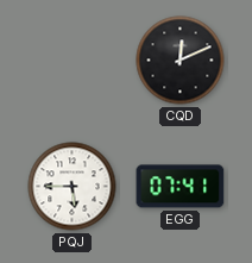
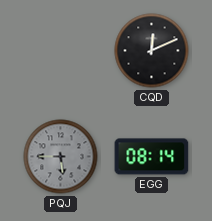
PQJ dial: white -> grey (61, 157)
EGG: 07:41 -> 08:14 (152, 157)
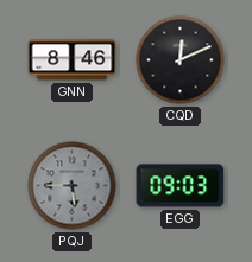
GNN: none -> 8:46 (73, 60)
EGG: 08:14 -> 09:03 (181, 186)
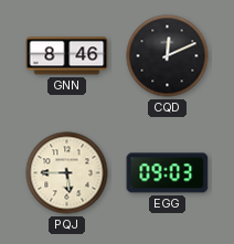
PQJ dial: grey -> cream (67, 173)
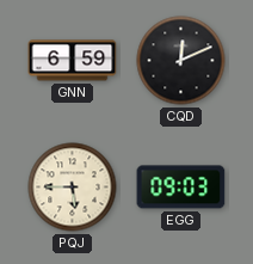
GNN: 8:46 -> 6:59 (73, 61)
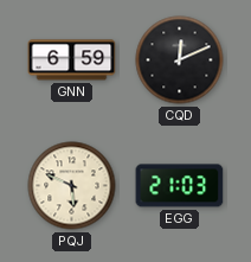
PQJ: 5:45 -> 5:49 (72, 186)
EGG: 09:03 -> 21:03 (180, 186)
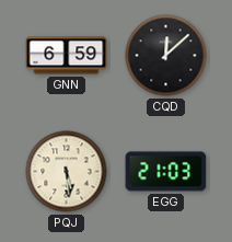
CQD: 12:11 -> 12:08 (166, 56)
PQJ: 5:49 -> 5:29 (67, 172)
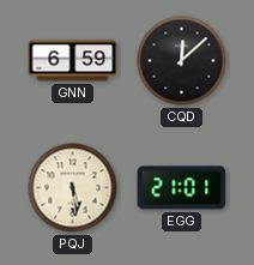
EGG: 21:03 -> 21:01 (182, 188)
